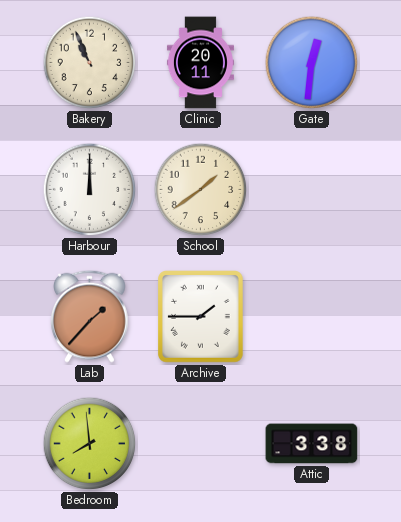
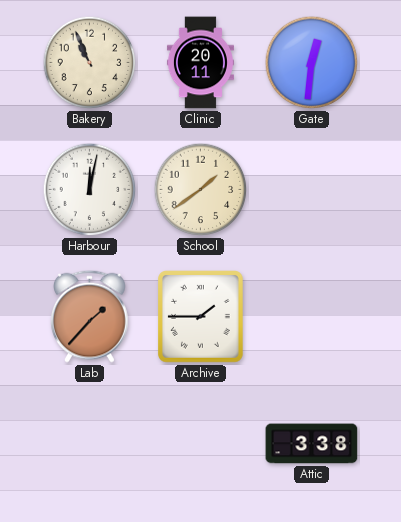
Harbour: 12:00 -> 12:02 (90, 190)
Bedroom: 7:59 -> none (90, 444)
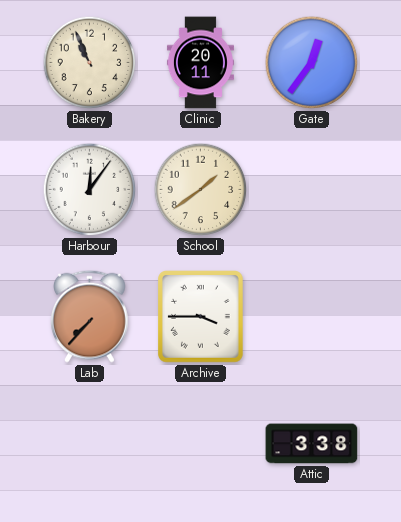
Gate: 12:31 -> 12:36 (312, 63)
Harbour: 12:02 -> 12:06 (90, 190)
Lab: 1:37 -> 7:37 (90, 316)
Archive: 1:45 -> 3:45 (201, 317)
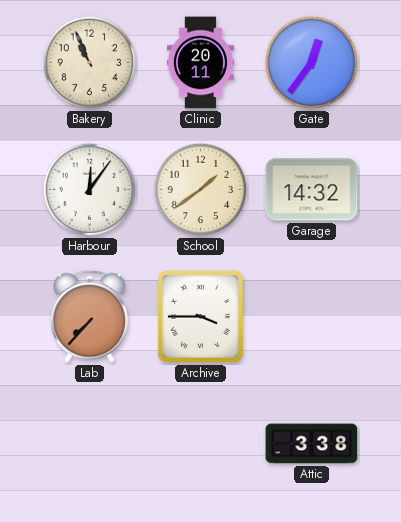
Garage: none -> 14:32 (312, 190)
